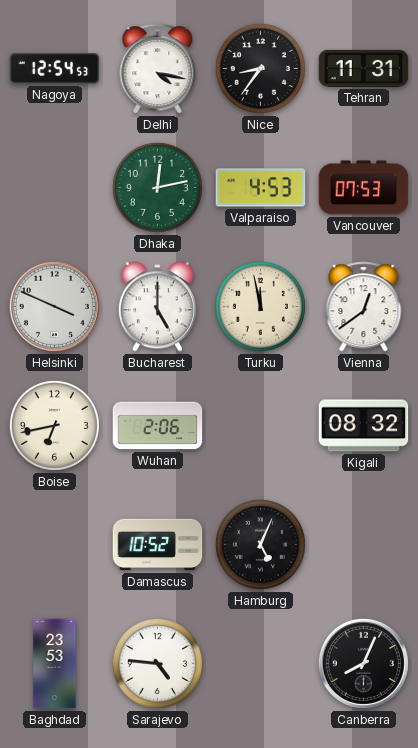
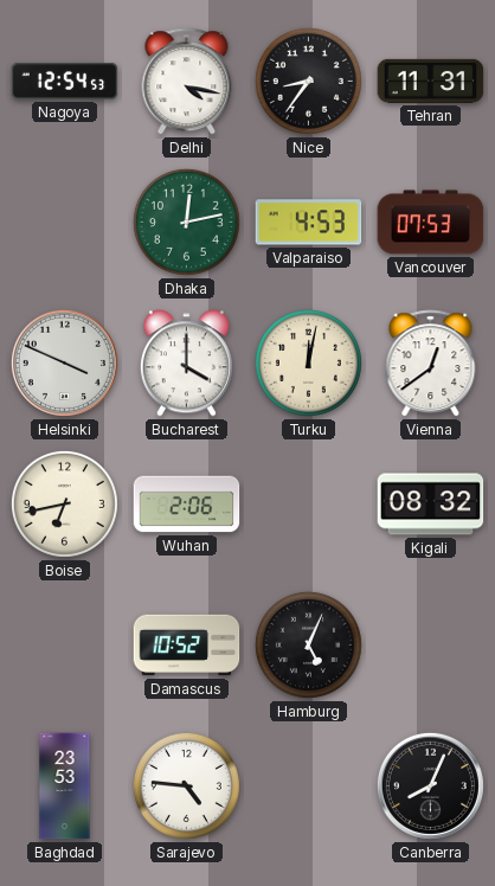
Bucharest: 5:00 -> 4:00 (186, 364)
Turku: 11:58 -> 12:02 (308, 362)
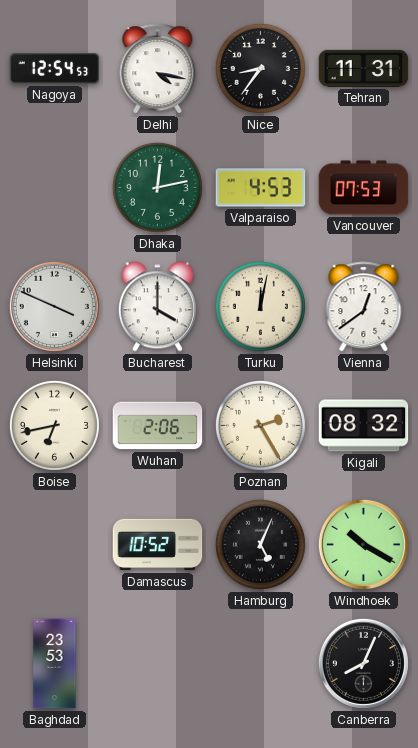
Poznan: none -> 2:25 (260, 425)
Windhoek: none -> 10:20 (363, 544)
Sarajevo: 4:46 -> none (186, 785)
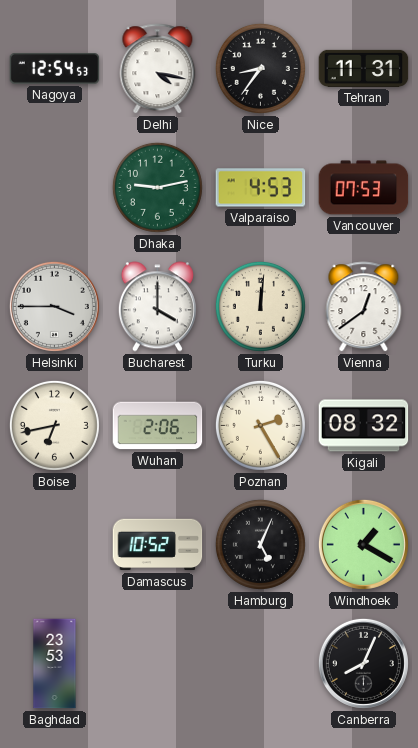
Dhaka: 12:13 -> 9:13 (157, 187)
Helsinki: 3:49 -> 3:45 (54, 306)
Turku: 12:02 -> 12:01 (260, 306)
Windhoek: 10:20 -> 1:20 (363, 544)
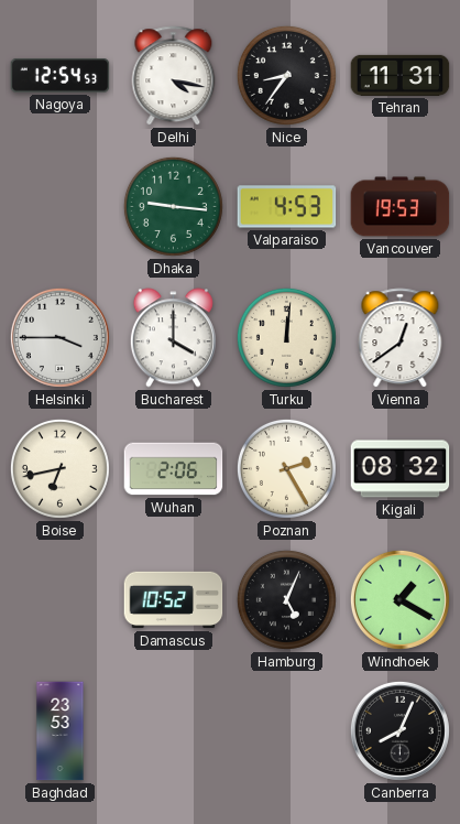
Dhaka: 9:13 -> 9:16 (173, 206)
Vancouver: 07:53 -> 19:53 (401, 207)
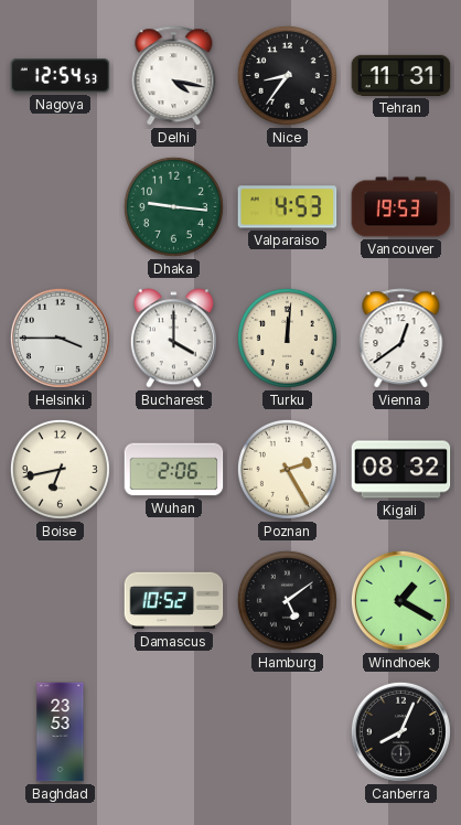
Hamburg: 5:04 -> 5:09 (287, 600)
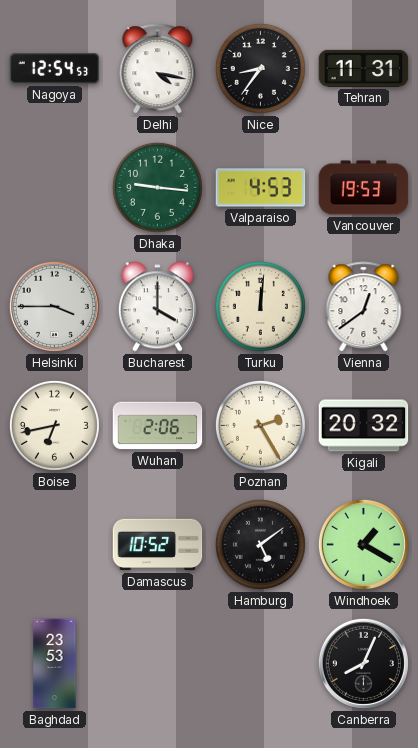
Kigali: 08:32 -> 20:32 (364, 426)
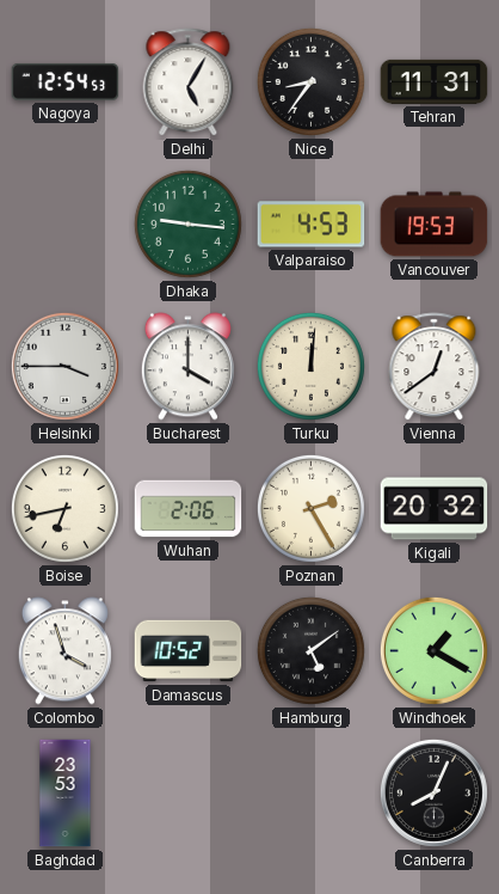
Delhi: 4:17 -> 5:05 (189, 82)
Colombo: none -> 3:57 (64, 651)
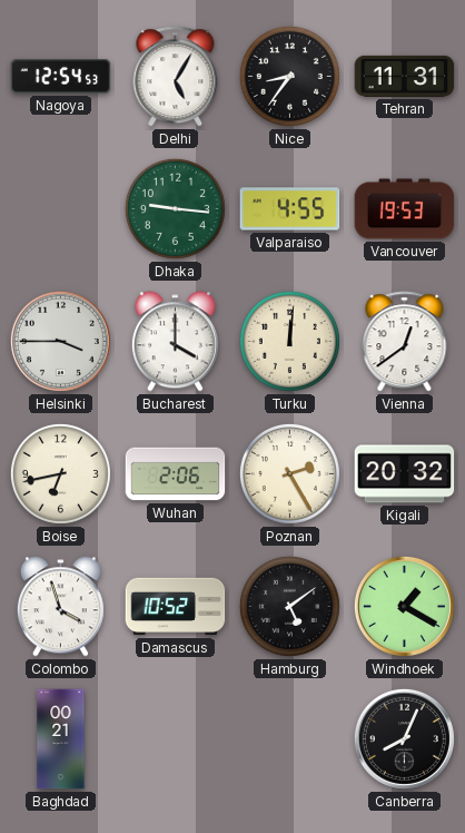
Valparaiso: 4:53 -> 4:55 (290, 209)
Baghdad: 23:53 -> 00:21 (61, 739)
